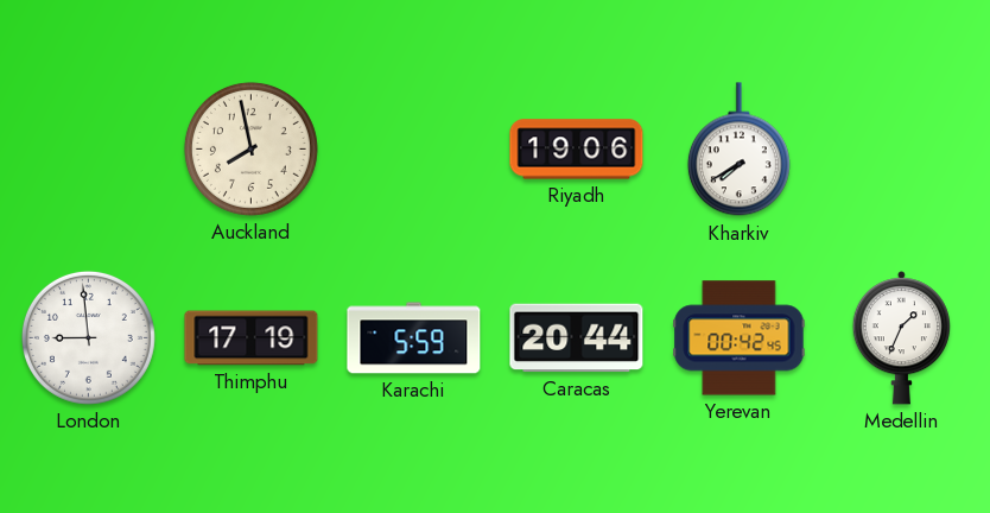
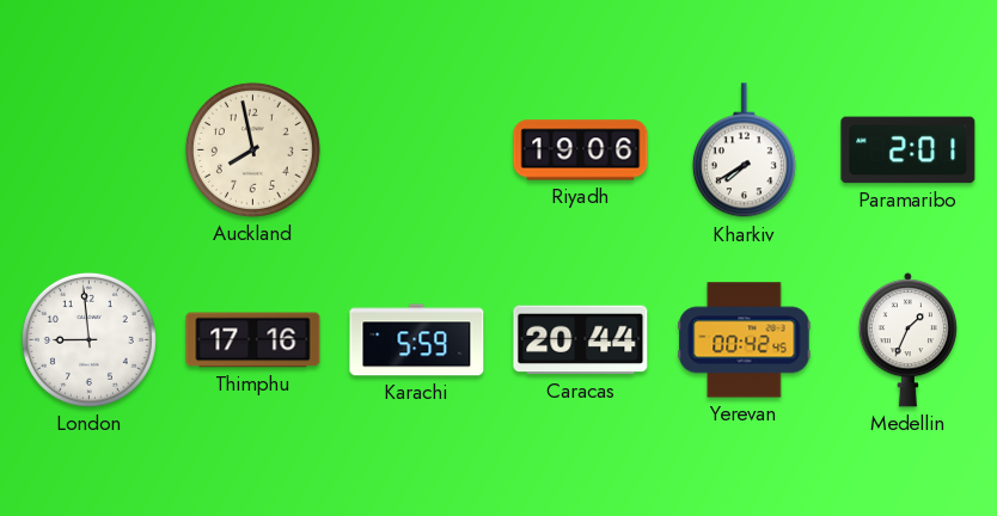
Paramaribo: none -> 2:01 (909, 150)
Thimphu: 17:19 -> 17:16 (253, 340)
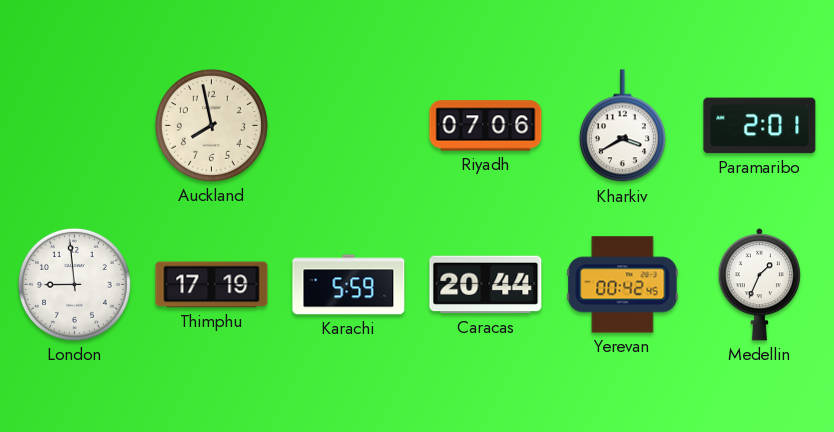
Riyadh: 19:06 -> 07:06 (486, 126)
Kharkiv: 7:40 -> 3:40 (622, 126)
Thimphu: 17:16 -> 17:19 (212, 285)
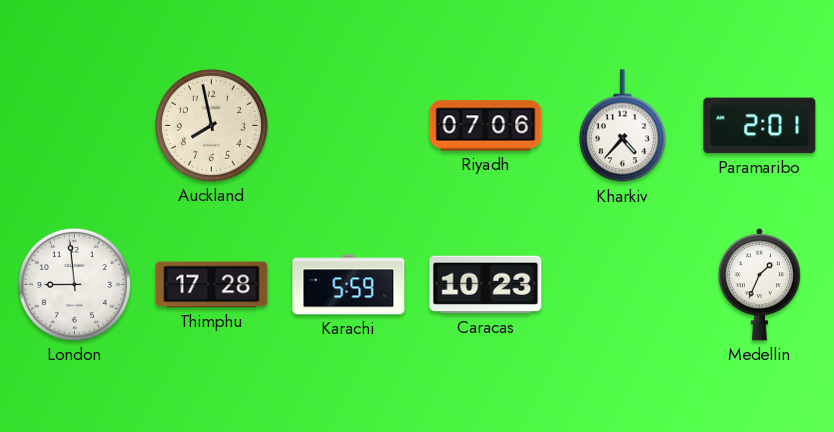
Kharkiv: 3:40 -> 4:37 (622, 126)
Thimphu: 17:19 -> 17:28 (212, 285)
Caracas: 20:44 -> 10:23 (486, 285)
Yerevan: 00:42 -> none (623, 285)
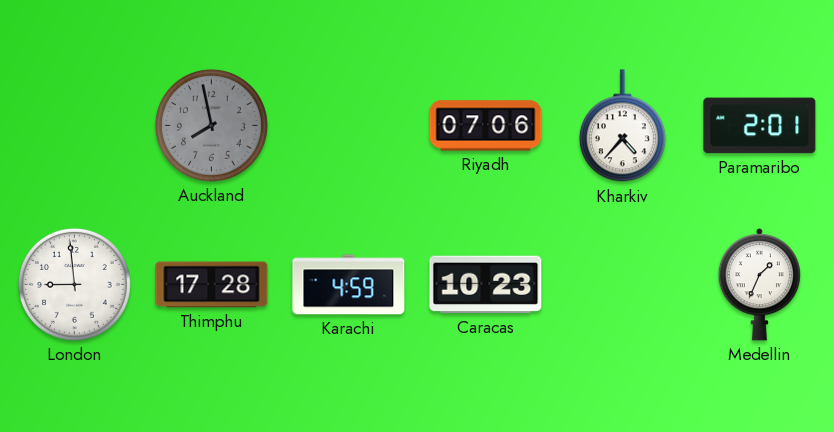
Auckland dial: cream -> grey (211, 125)
Karachi: 5:59 -> 4:59 (349, 285)
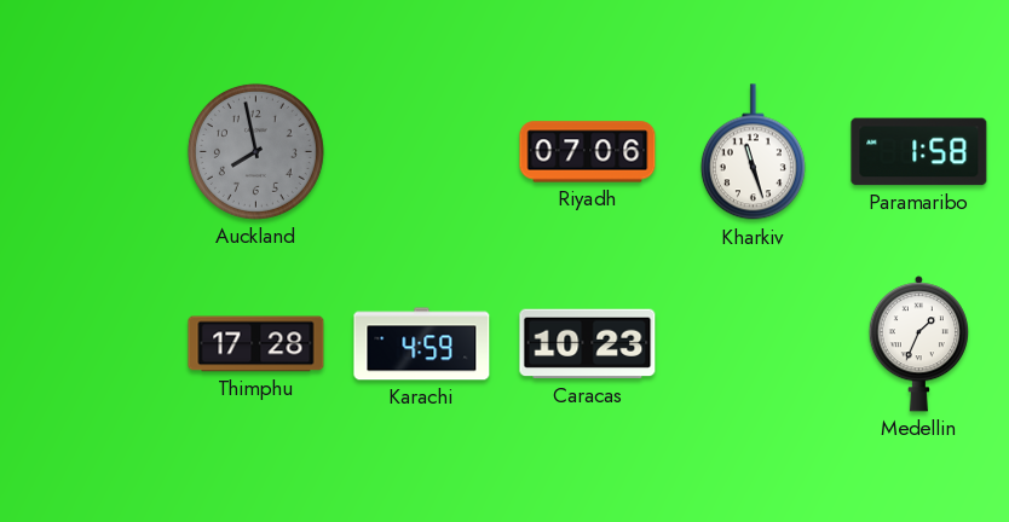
Kharkiv: 4:37 -> 11:27 (753, 152)
Paramaribo: 2:01 -> 1:58 (919, 152)
London: 8:59 -> none (74, 284)
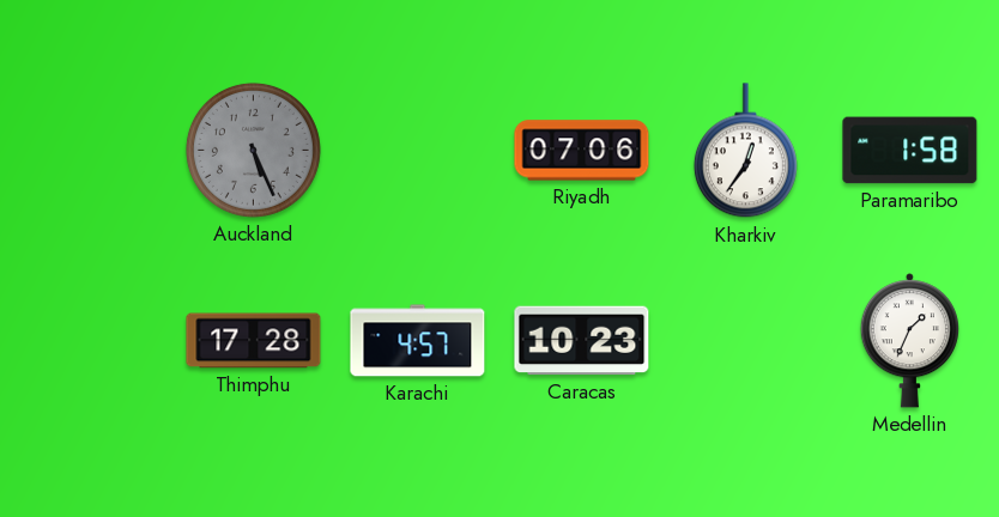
Auckland: 7:58 -> 5:26 (253, 150)
Kharkiv: 11:27 -> 12:36 (745, 151)
Karachi: 4:59 -> 4:57 (418, 341)
